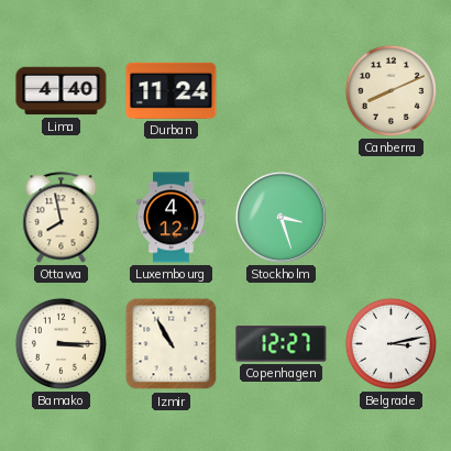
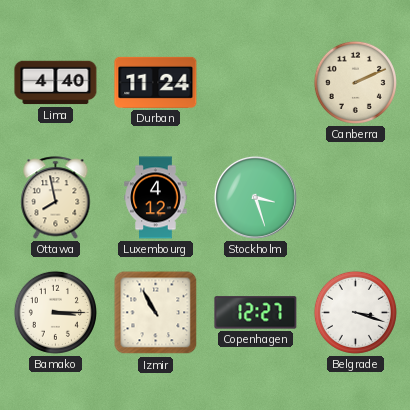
Canberra: 8:11 -> 2:11 (355, 82)
Belgrade: 3:13 -> 3:18 (355, 312)
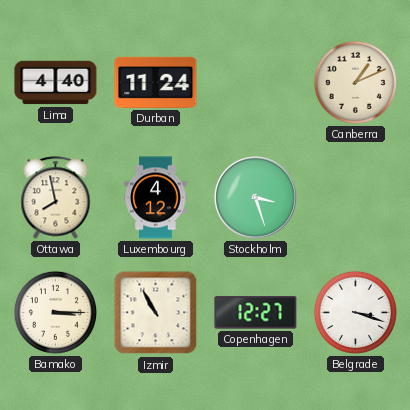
Canberra: 2:11 -> 1:11 (355, 82)
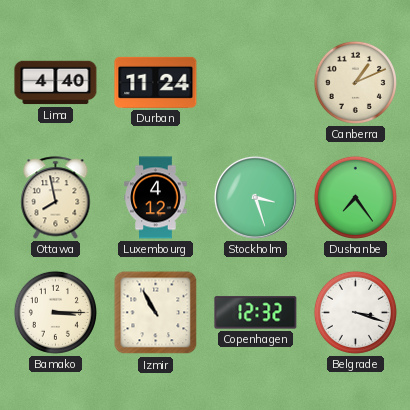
Dushanbe: none -> 7:24 (355, 197)
Copenhagen: 12:27 -> 12:32 (256, 313)
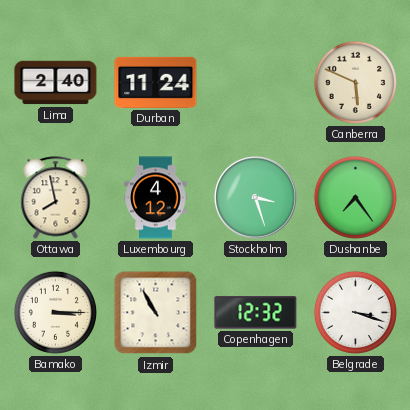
Lima: 4:40 -> 2:40 (56, 83)
Canberra: 1:11 -> 5:49 (355, 82)
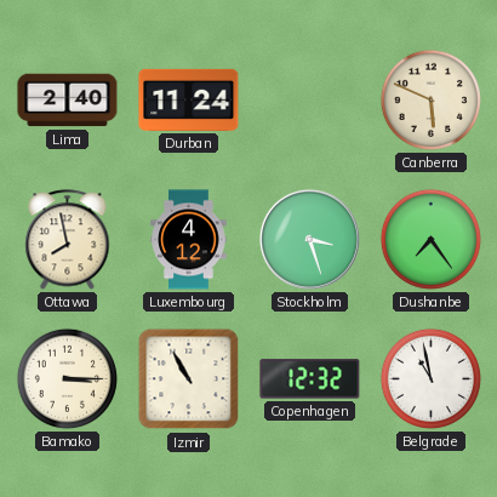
Belgrade: 3:18 -> 10:58 (430, 378)
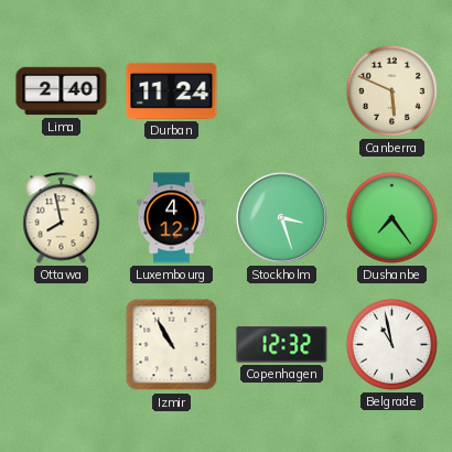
Bamako: 3:15 -> none (67, 378)
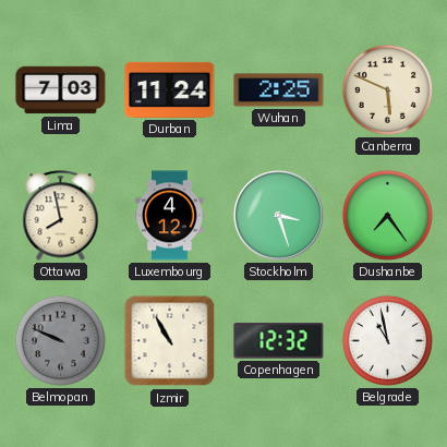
Lima: 2:40 -> 7:03 (61, 90)
Wuhan: none -> 2:25 (279, 90)
Belmopan: none -> 9:49 (60, 340)
